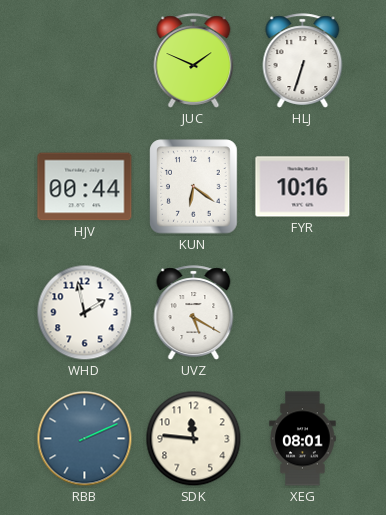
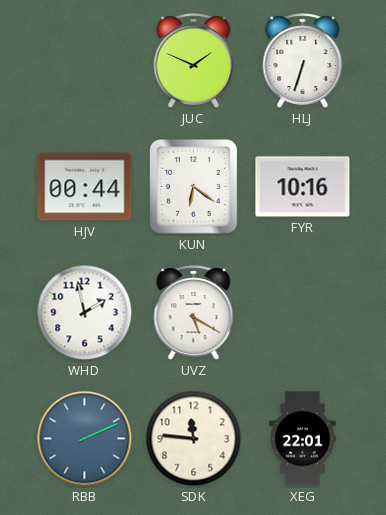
XEG: 08:01 -> 22:01 (303, 439)
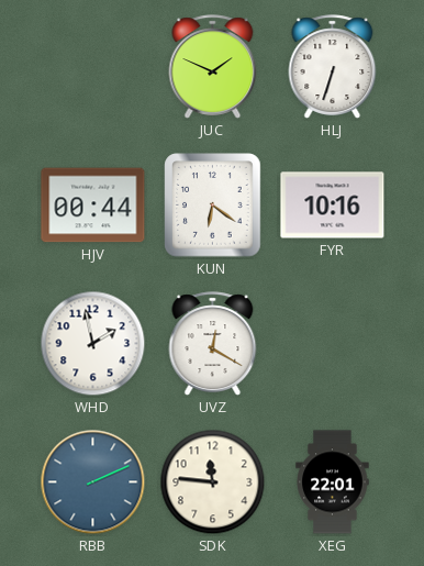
UVZ: 5:20 -> 12:20 (213, 344)
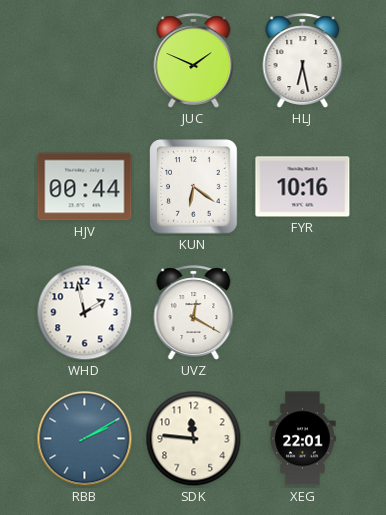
HLJ: 6:33 -> 6:28 (303, 61)
RBB: 2:11 -> 2:10 (85, 439)
